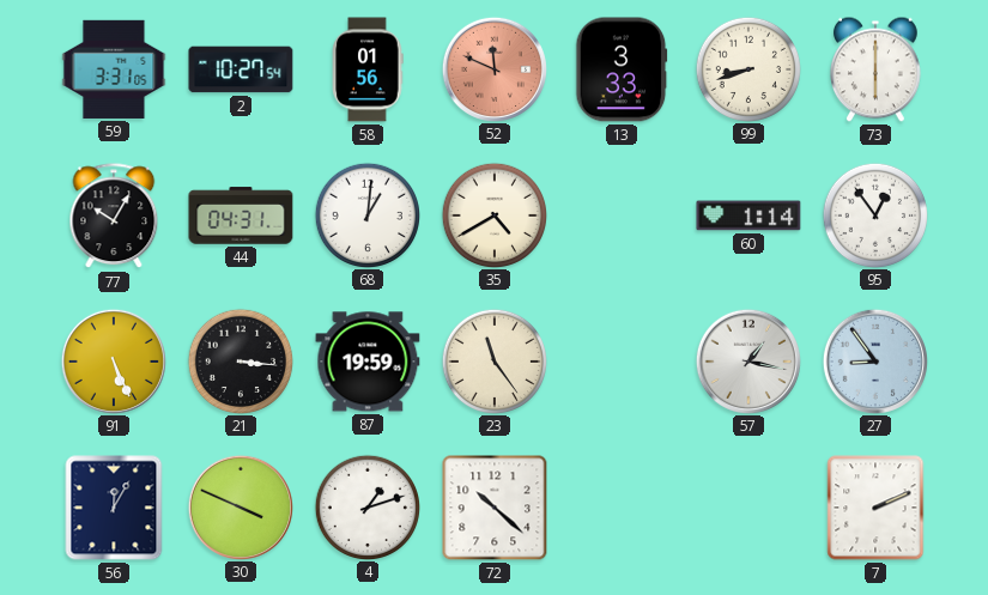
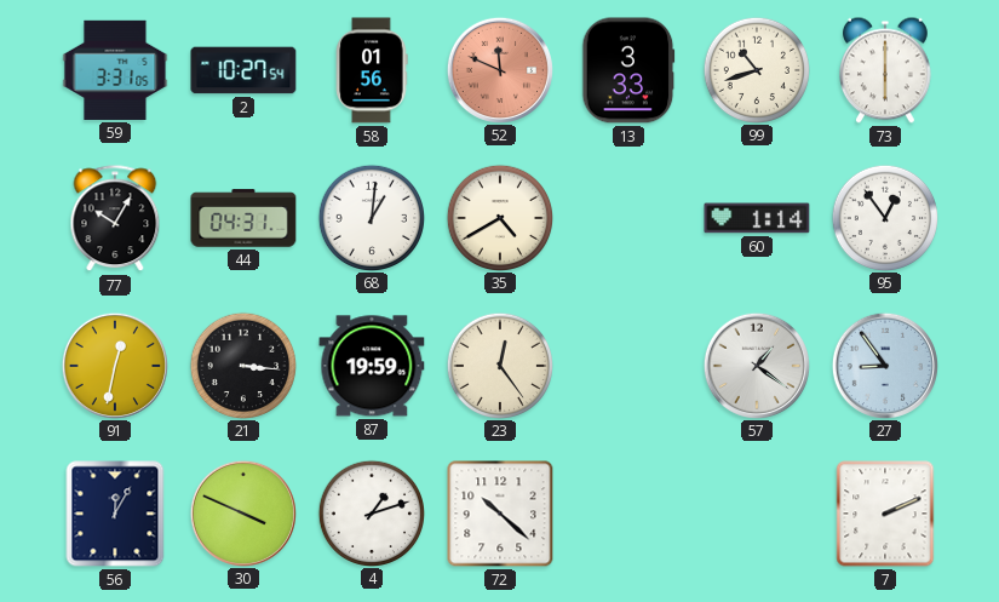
99: 8:42 -> 10:42 (756, 69)
91: 5:26 -> 12:32 (114, 365)
23: 11:24 -> 12:24 (499, 365)
57: 1:17 -> 1:21 (756, 365)
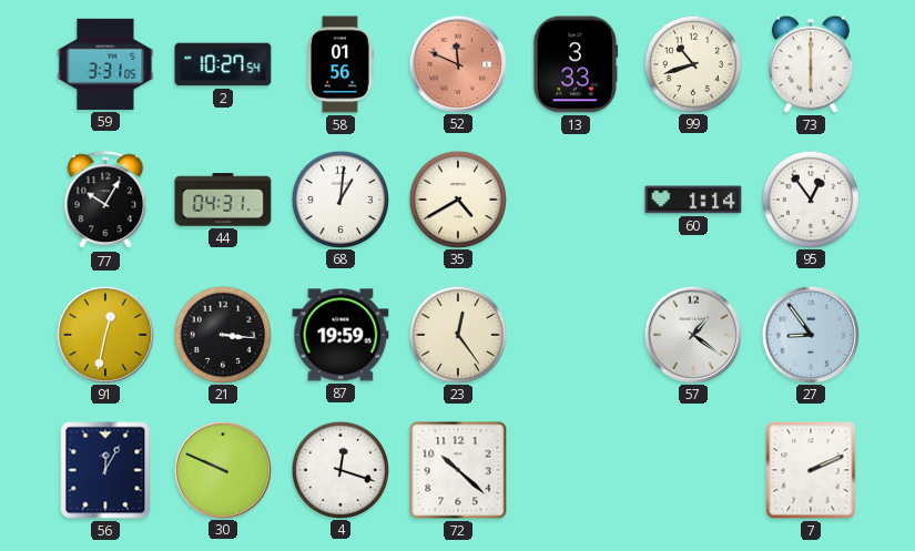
30: 3:49 -> 9:49 (222, 469)
4: 1:12 -> 12:18 (339, 469)
